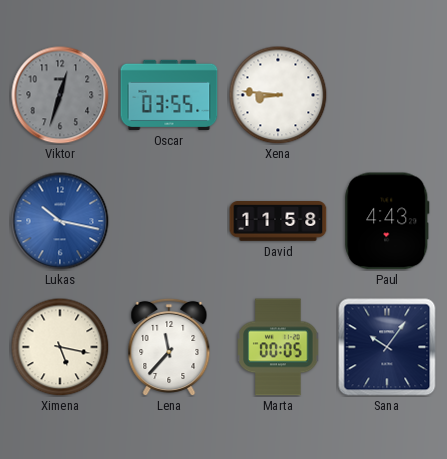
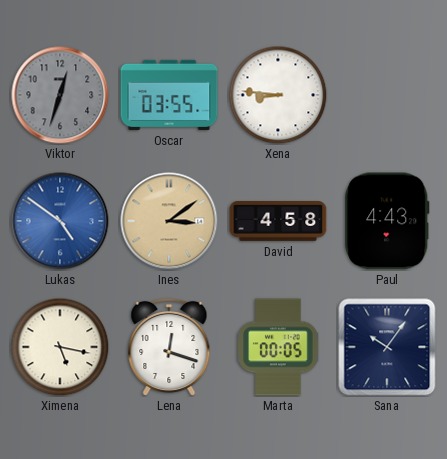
Lukas: 10:17 -> 4:51 (60, 221)
Ines: none -> 3:09 (169, 221)
David: 11:58 -> 4:58 (278, 222)
Lena: 11:37 -> 12:18 (169, 346)
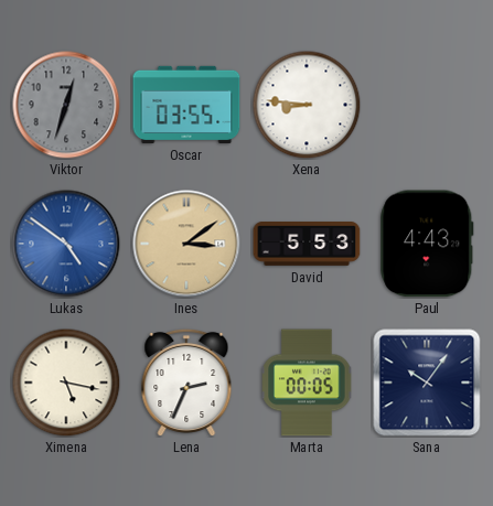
David: 4:58 -> 5:53 (307, 245)
Lena: 12:18 -> 2:34 (186, 381)
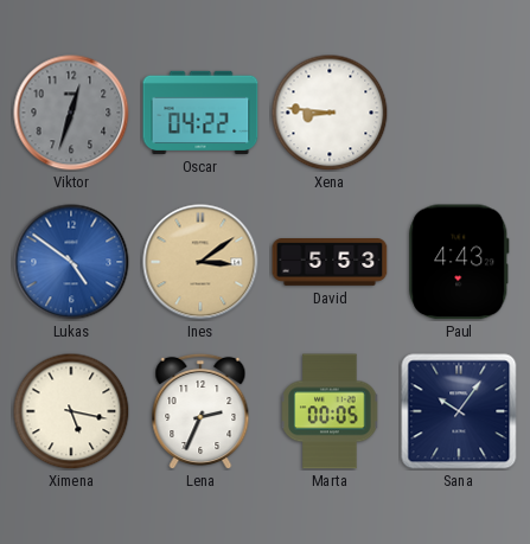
Oscar: 03:55 -> 04:22 (200, 113)
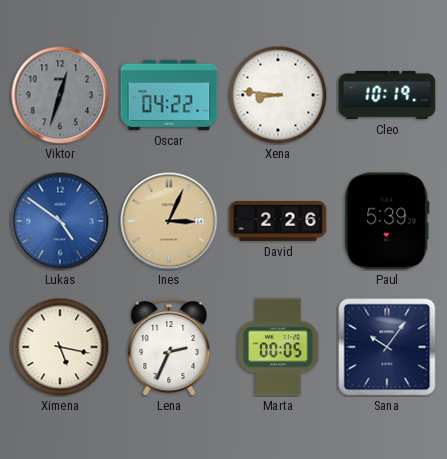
Cleo: none -> 10:19 (387, 95)
Ines: 3:09 -> 3:04 (169, 221)
David: 5:53 -> 2:26 (278, 222)
Paul: 4:43 -> 5:39 (387, 221)
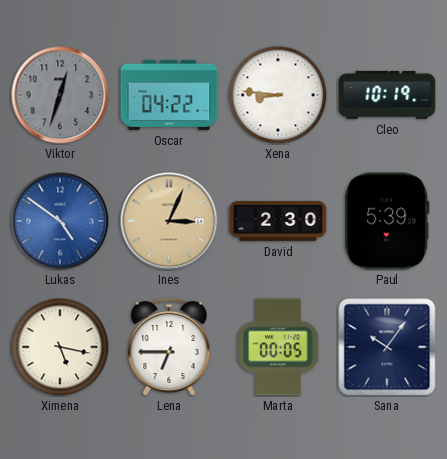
David: 2:26 -> 2:30 (278, 222)
Lena: 2:34 -> 6:45 (169, 346)
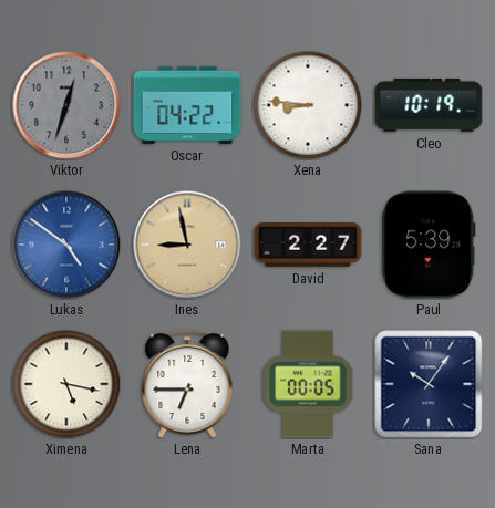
Ines: 3:04 -> 8:58 (187, 245)
David: 2:30 -> 2:27 (308, 246)
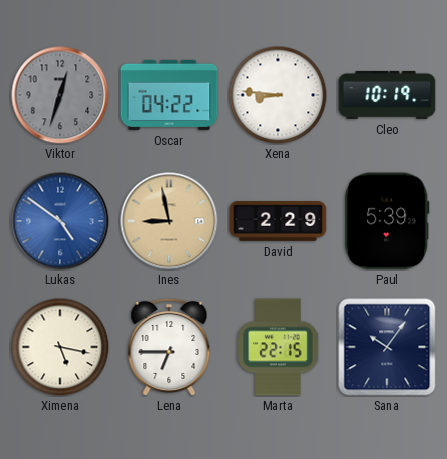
David: 2:27 -> 2:29 (278, 222)
Marta: 00:05 -> 22:15 (278, 347)
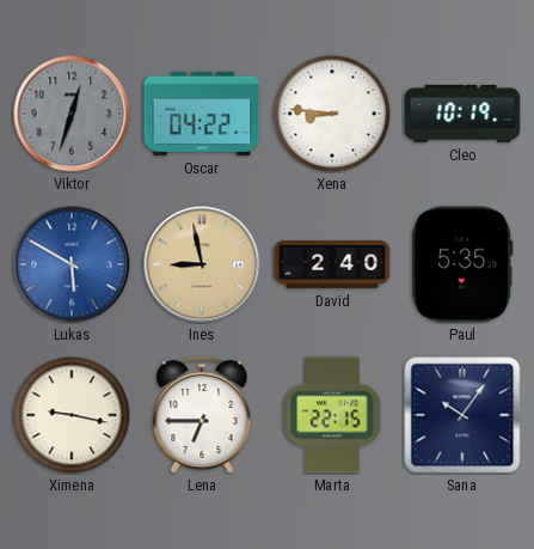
Lukas: 4:51 -> 5:50 (72, 264)
David: 2:29 -> 2:40 (332, 266)
Paul: 5:39 -> 5:35 (462, 264)
Ximena: 5:17 -> 9:17 (72, 415)
